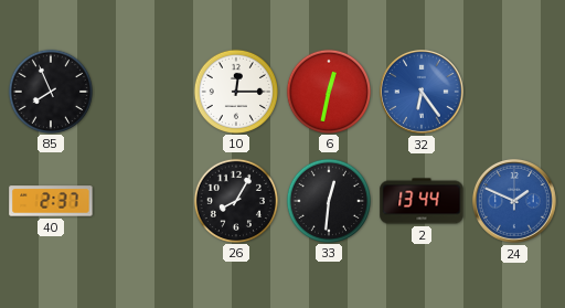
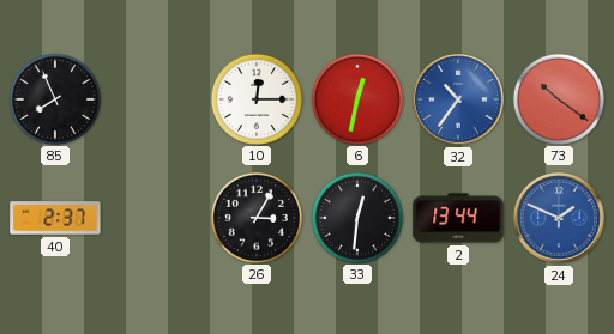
32: 6:24 -> 10:36 (458, 99)
73: none -> 10:21 (558, 98)
26: 8:05 -> 3:05 (255, 217)
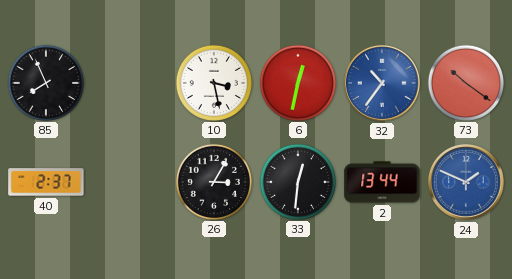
10: 12:15 -> 3:28 (213, 82)
